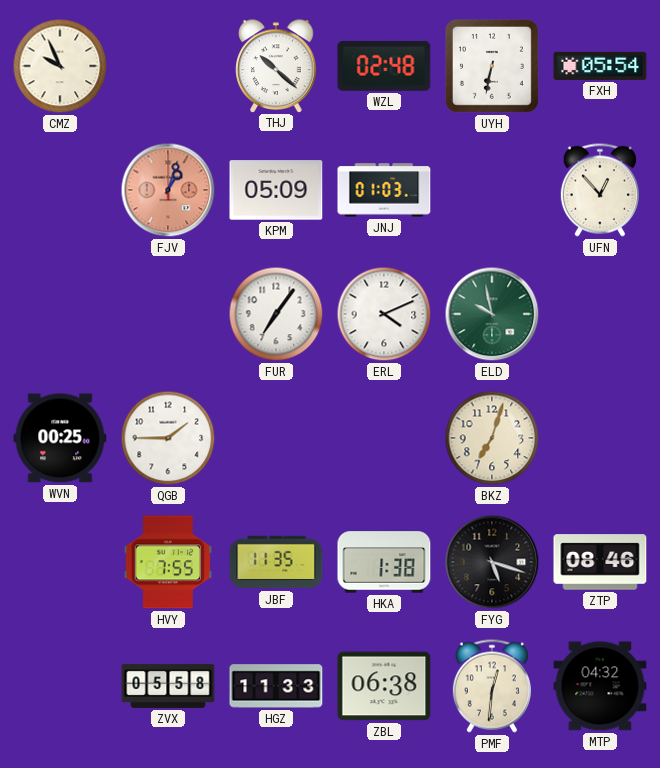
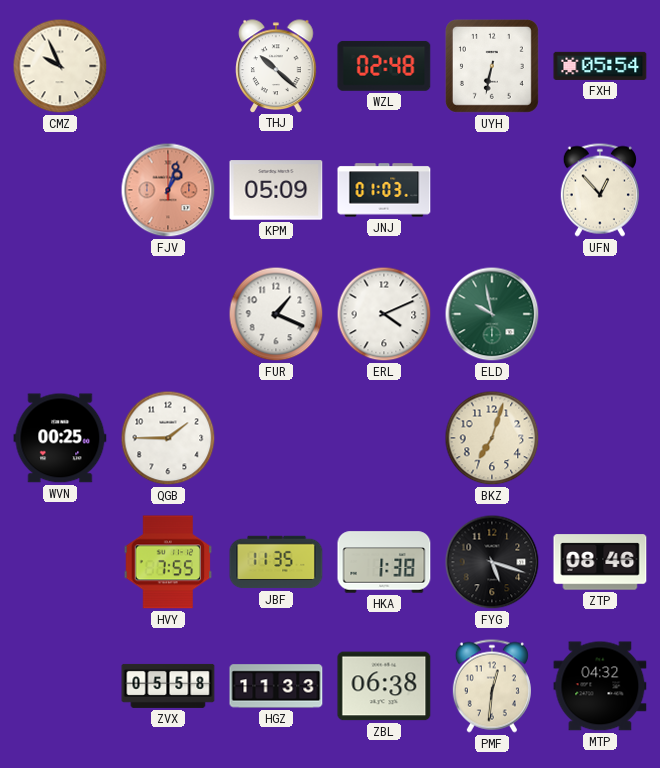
FUR: 7:06 -> 1:19 (276, 314)
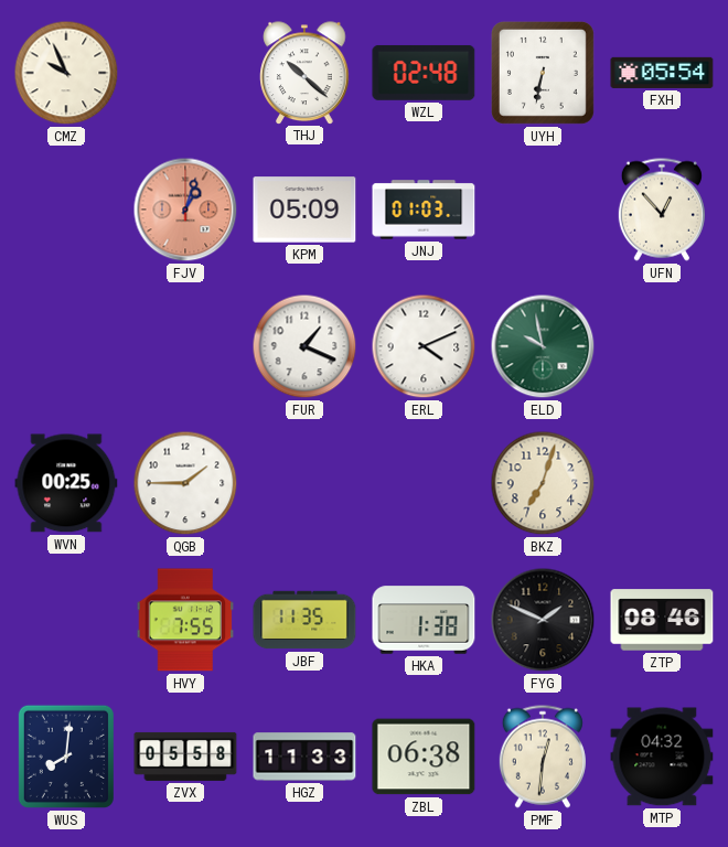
FYG: 5:18 -> 1:49 (543, 620)
WUS: none -> 8:01 (66, 757)
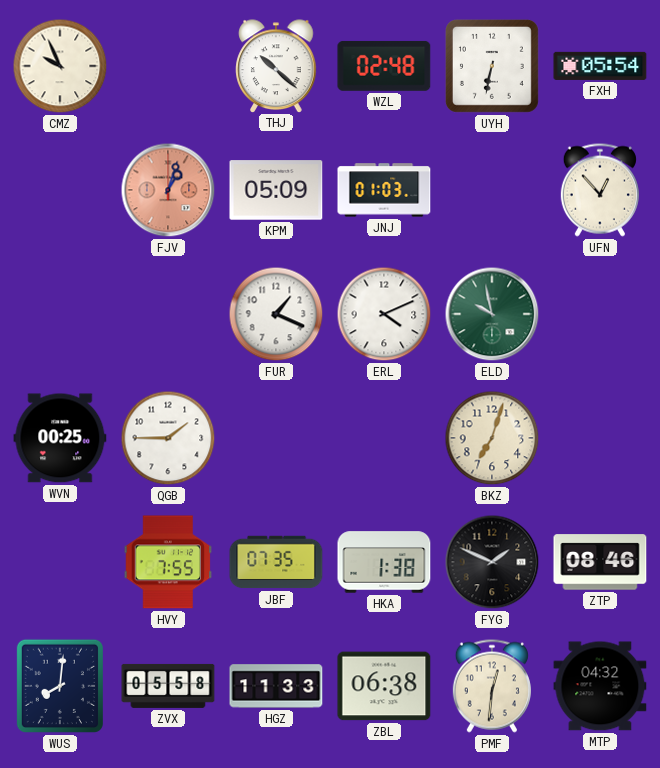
JBF: 11:35 -> 07:35 (276, 562)
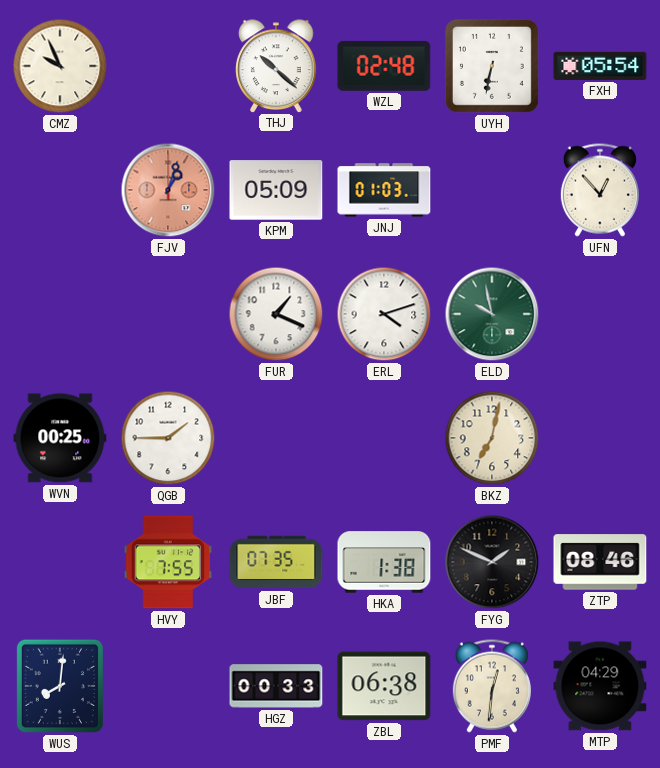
ERL: 4:11 -> 4:12 (384, 314)
BKZ: 7:03 -> 7:02 (492, 438)
ZVX: 05:58 -> none (168, 686)
HGZ: 11:33 -> 00:33 (276, 686)
MTP: 04:32 -> 04:29 (600, 686)
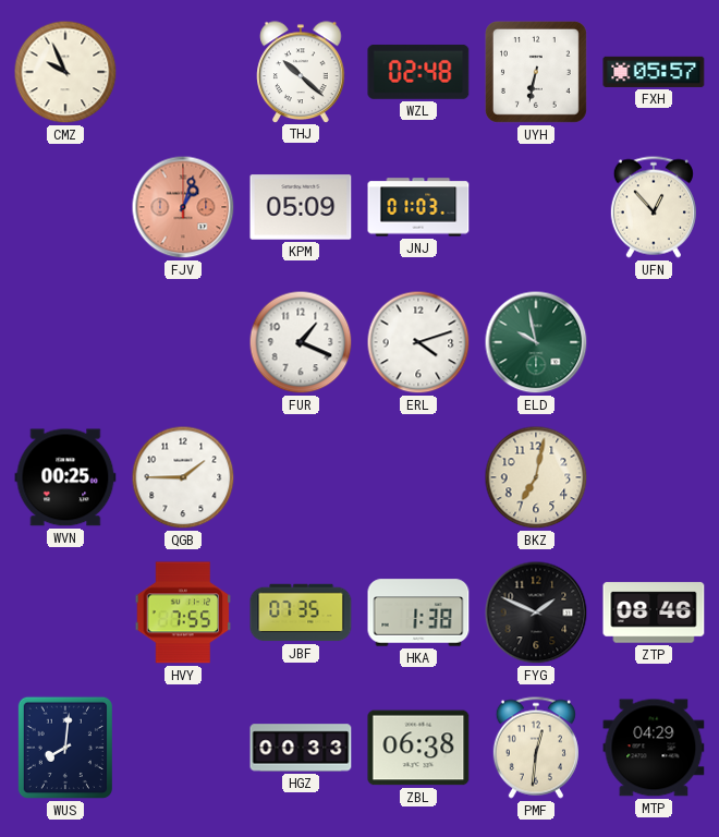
FXH: 05:54 -> 05:57 (654, 72)
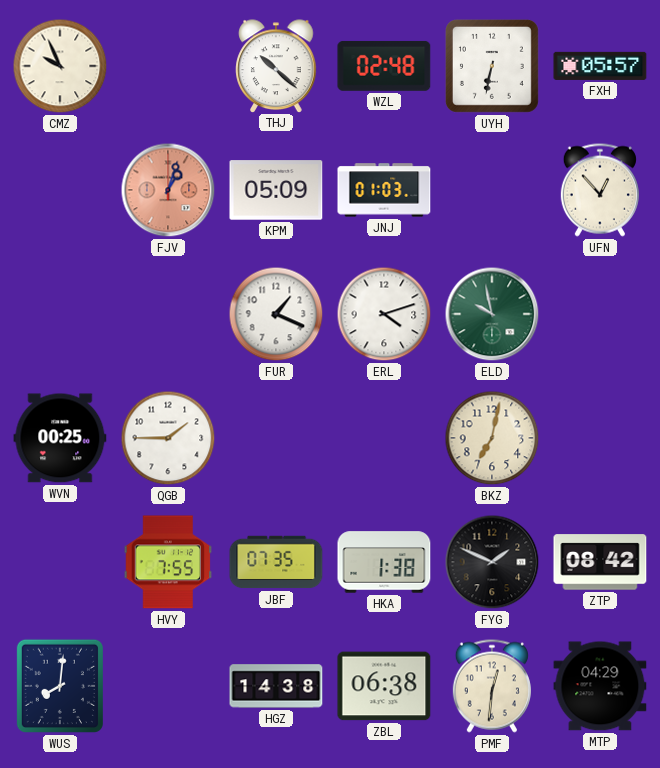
ZTP: 08:46 -> 08:42 (600, 562)
HGZ: 00:33 -> 14:38 (276, 686)
